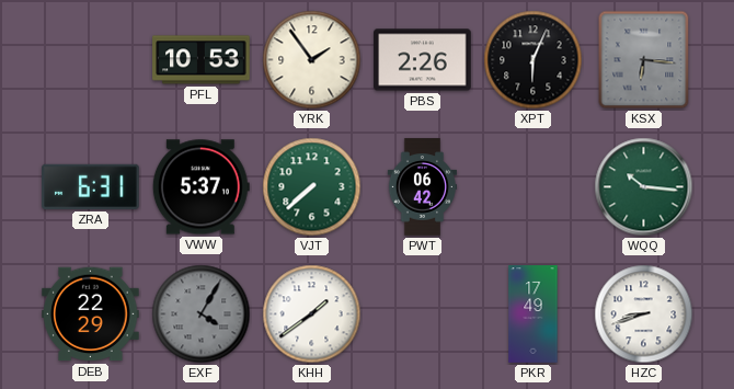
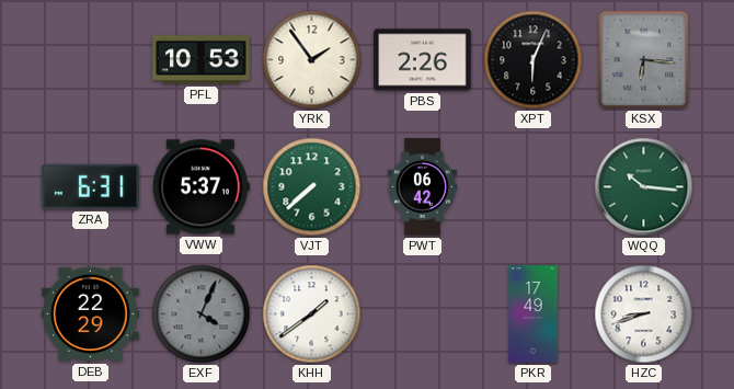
EXF: 4:05 -> 4:04 (202, 314)
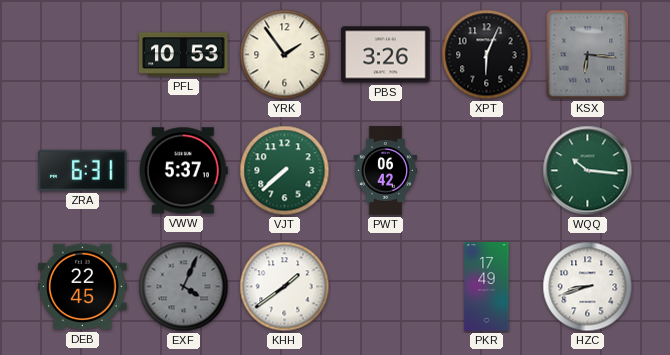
PBS: 2:26 -> 3:26 (386, 55)
DEB: 22:29 -> 22:45 (83, 287)
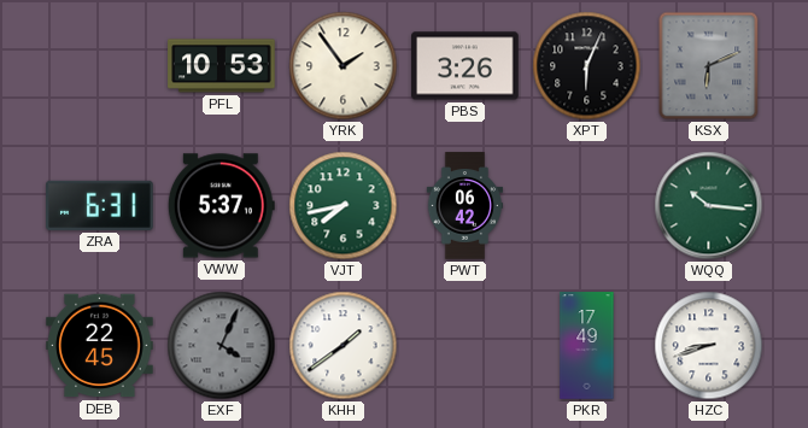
KSX: 6:16 -> 6:11 (709, 66)
VJT: 7:38 -> 7:43 (344, 206)
